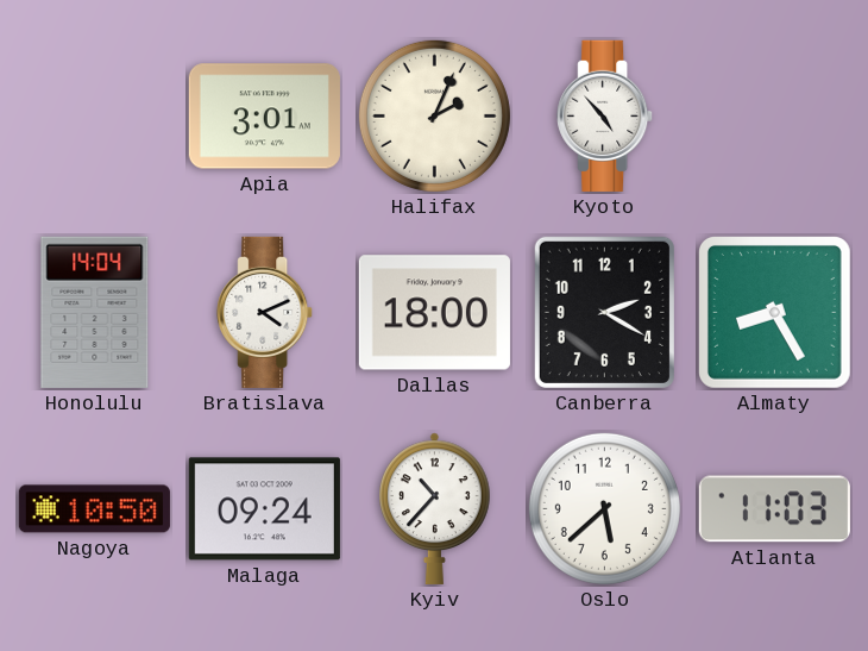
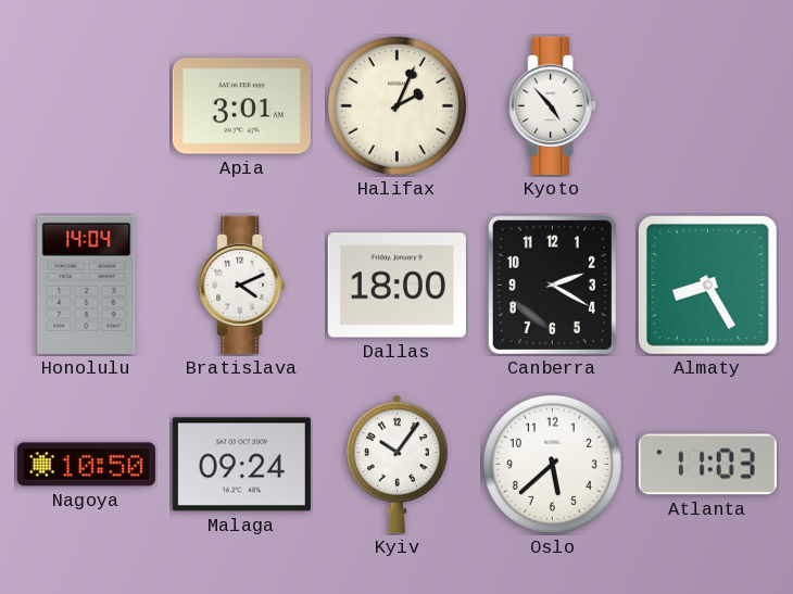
Kyiv: 10:37 -> 10:06 (398, 464)
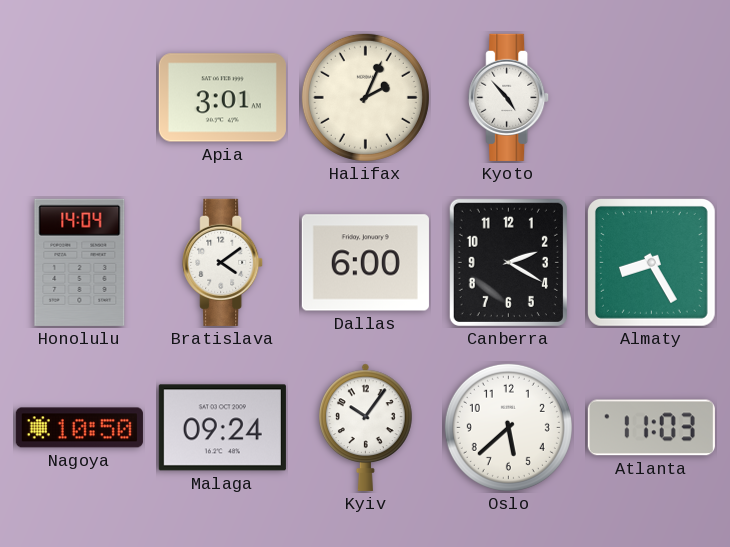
Bratislava: 4:11 -> 4:09 (223, 262)
Dallas: 18:00 -> 6:00 (365, 263)
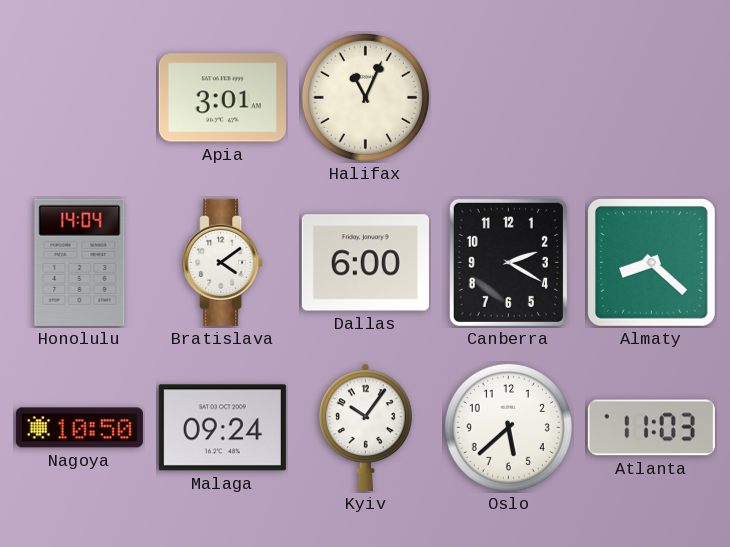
Halifax: 2:04 -> 11:04 (365, 97)
Kyoto: 4:53 -> none (509, 97)
Almaty: 8:25 -> 8:22 (651, 262)
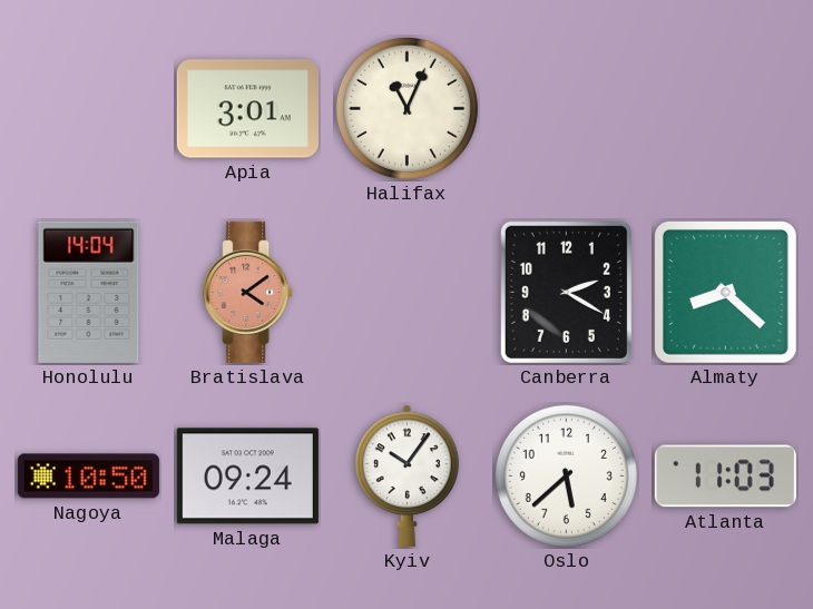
Bratislava dial: white -> salmon (248, 292)
Dallas: 6:00 -> none (365, 263)
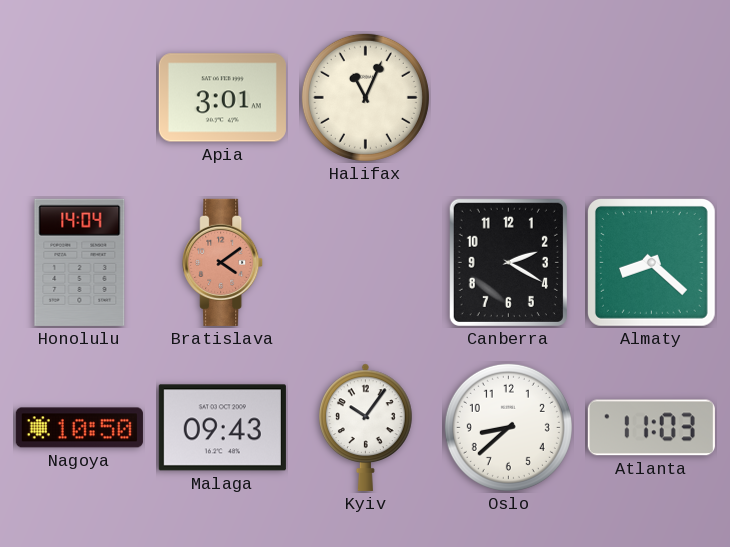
Malaga: 09:24 -> 09:43 (222, 428)
Oslo: 5:38 -> 8:38 (508, 427)
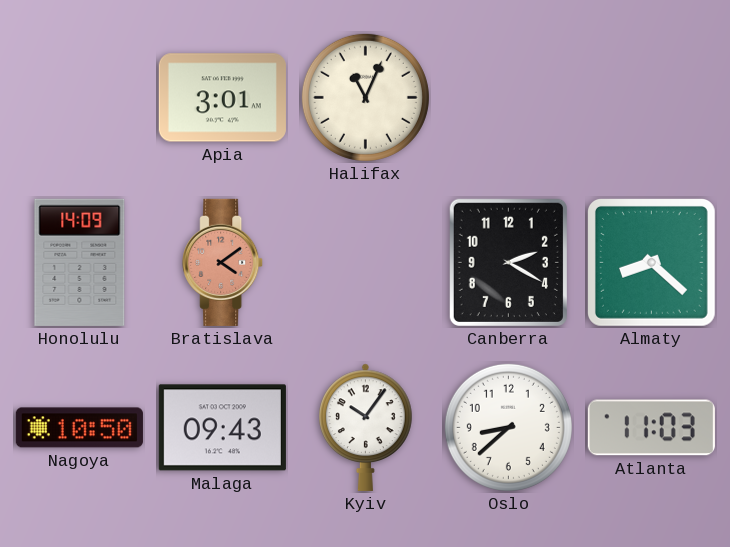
Honolulu: 14:04 -> 14:09 (80, 262)
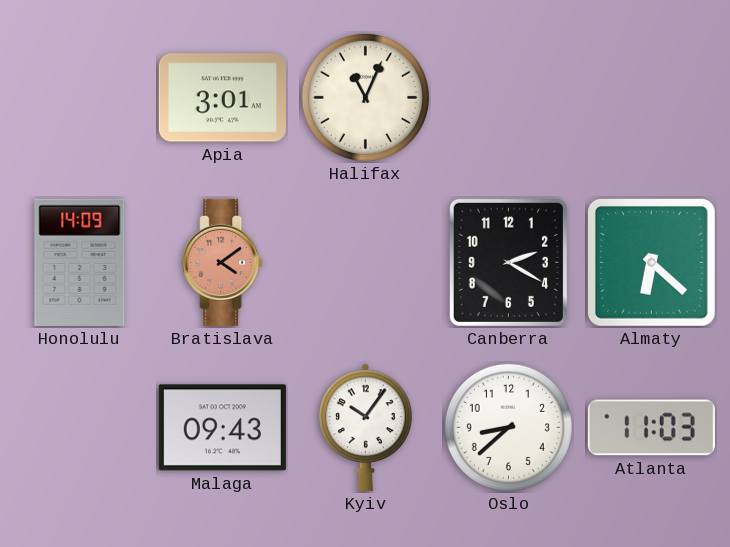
Almaty: 8:22 -> 6:22 (651, 262)
Nagoya: 10:50 -> none (79, 428)
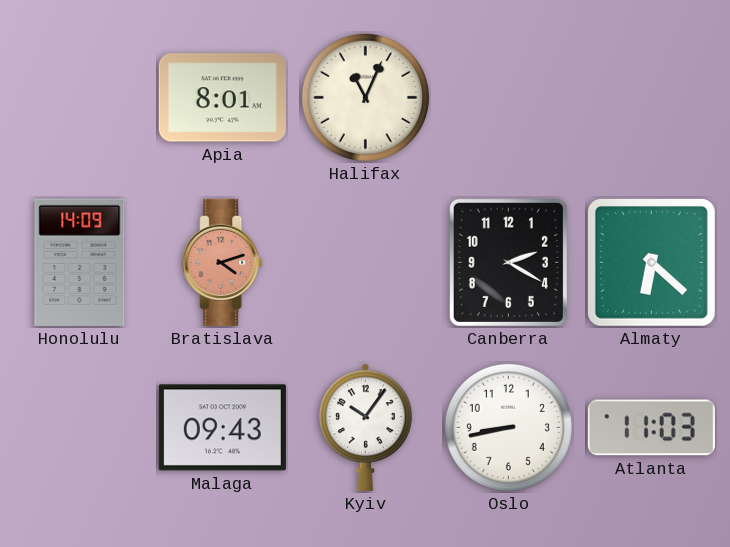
Apia: 3:01 -> 8:01 (222, 98)
Bratislava: 4:09 -> 4:12 (223, 262)
Oslo: 8:38 -> 8:43 (508, 427)
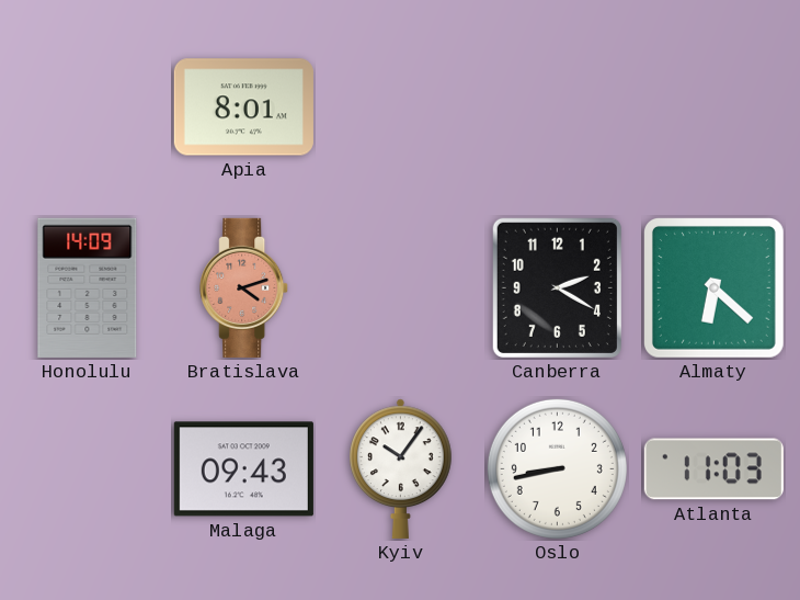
Halifax: 11:04 -> none (365, 97)
